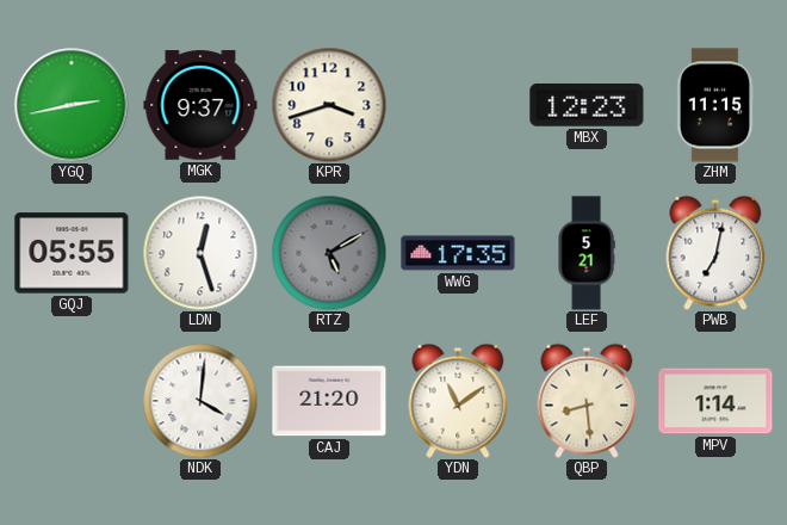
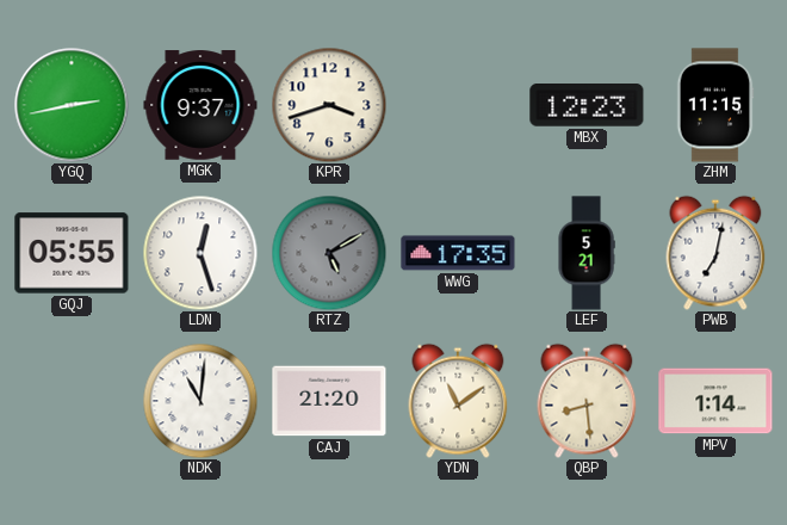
NDK: 4:01 -> 11:01 (200, 401)
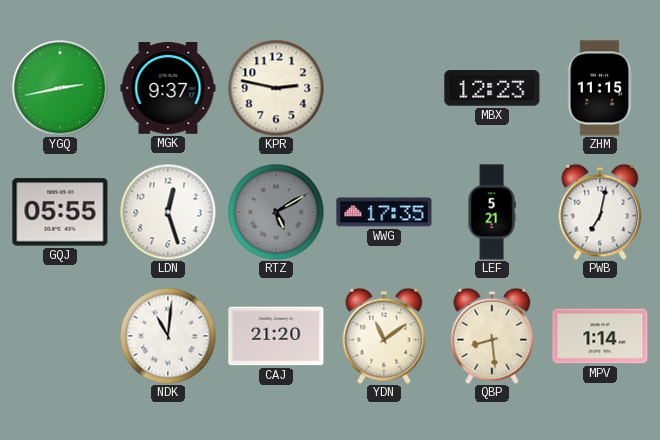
KPR: 3:42 -> 2:47 (276, 88)
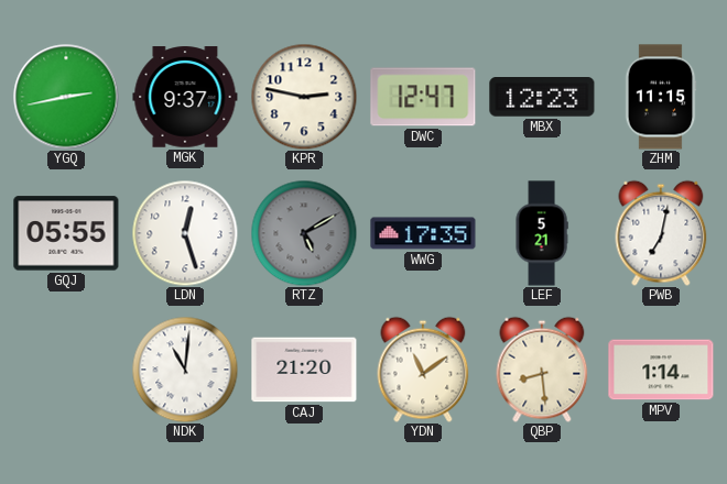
DWC: none -> 12:47 (423, 97)
